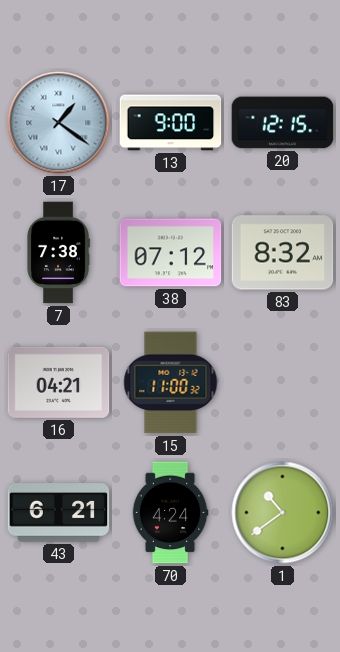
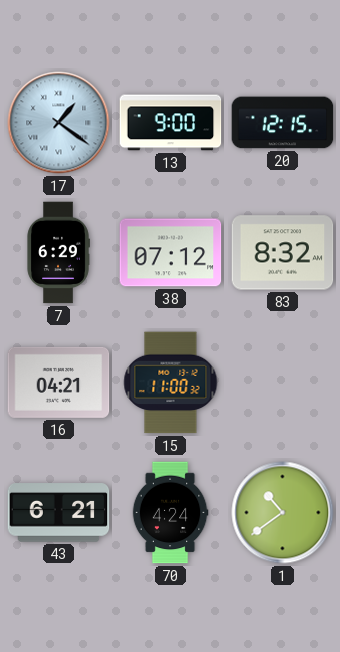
7: 7:38 -> 6:29 (58, 253)
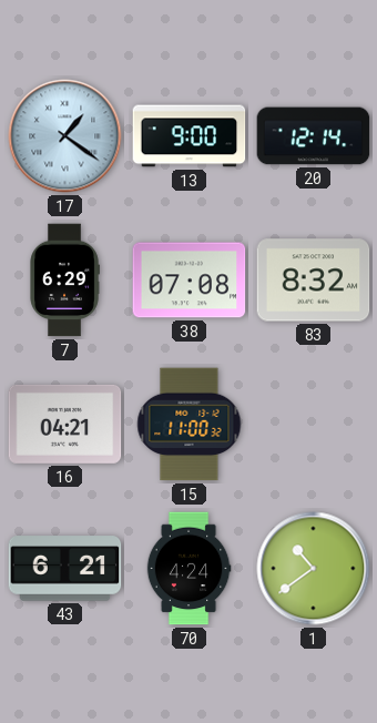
20: 12:15 -> 12:14 (314, 136)
38: 07:12 -> 07:08 (190, 281)
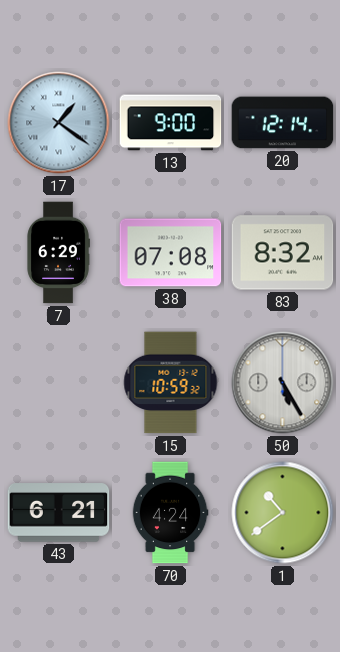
16: 04:21 -> none (65, 424)
15: 11:00 -> 10:59 (171, 383)
50: none -> 5:25 (283, 383)
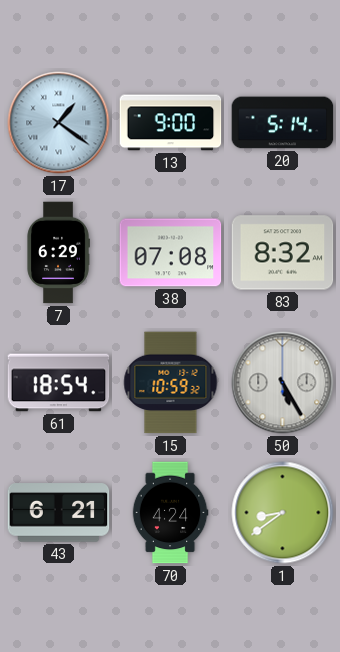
20: 12:14 -> 5:14 (283, 123)
61: none -> 18:54 (59, 383)
1: 10:39 -> 8:39 (283, 513)
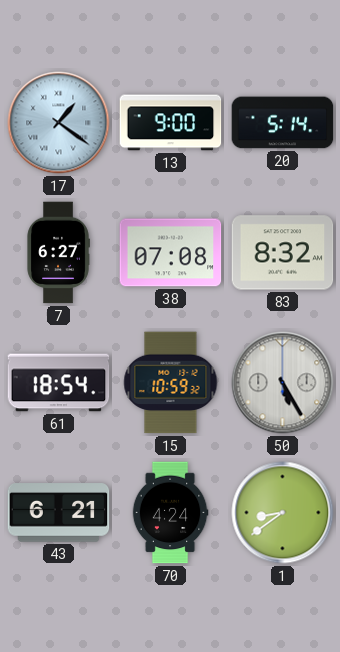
7: 6:29 -> 6:27 (58, 253)
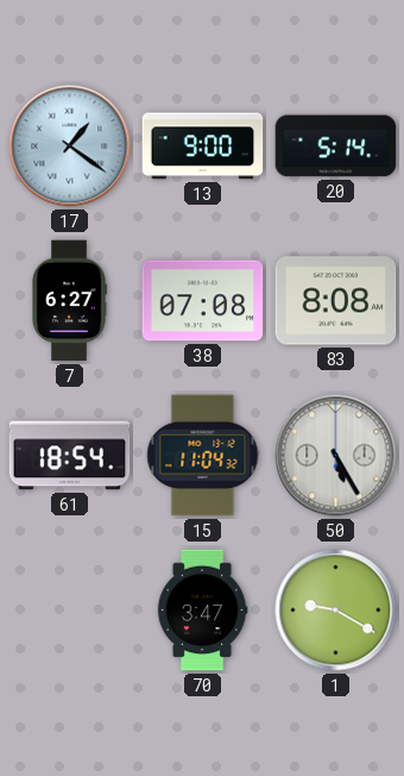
83: 8:32 -> 8:08 (336, 301)
15: 10:59 -> 11:04 (203, 456)
43: 6:21 -> none (59, 513)
70: 4:24 -> 3:47 (202, 611)
1: 8:39 -> 9:20 (336, 611)
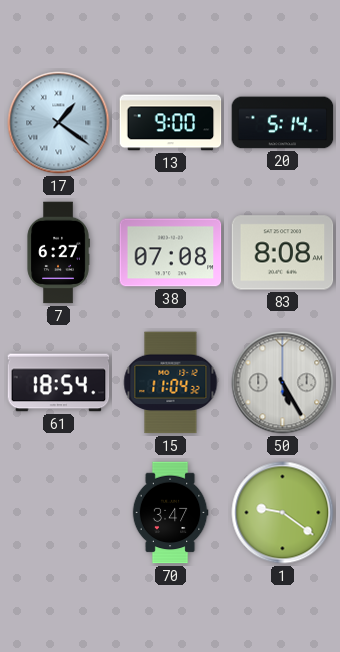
1: 9:20 -> 9:21 (283, 513)
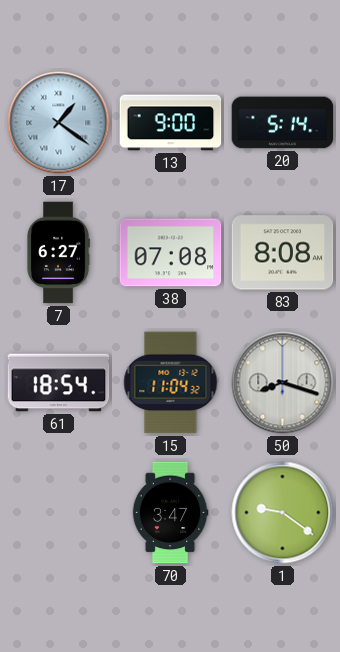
50: 5:25 -> 8:18 (283, 383)
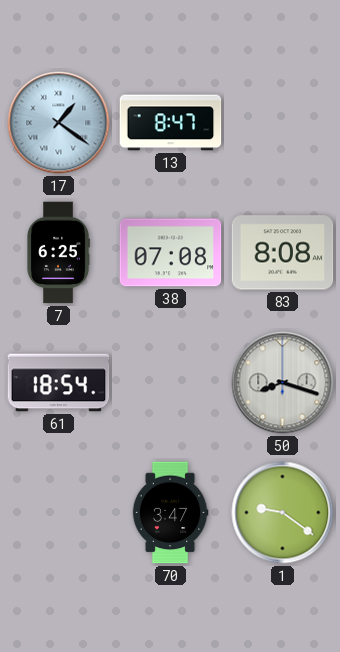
13: 9:00 -> 8:47 (171, 123)
20: 5:14 -> none (283, 123)
7: 6:27 -> 6:25 (58, 253)
15: 11:04 -> none (171, 383)
